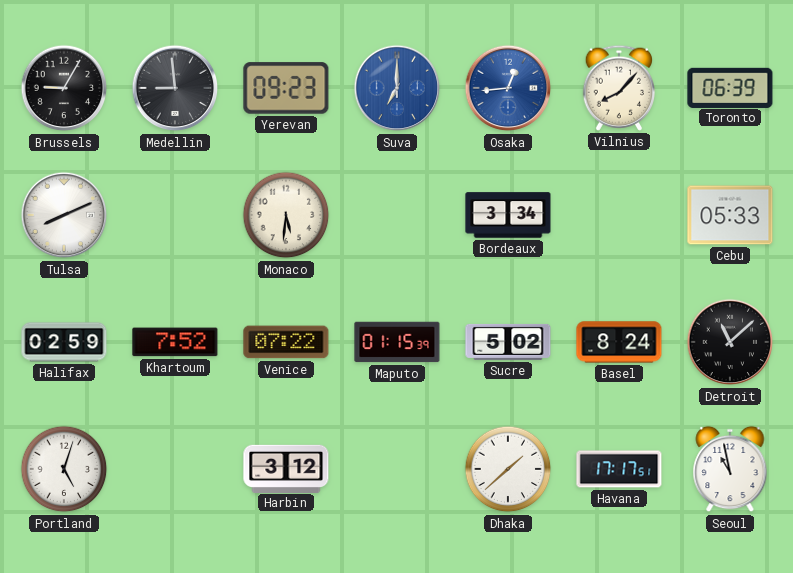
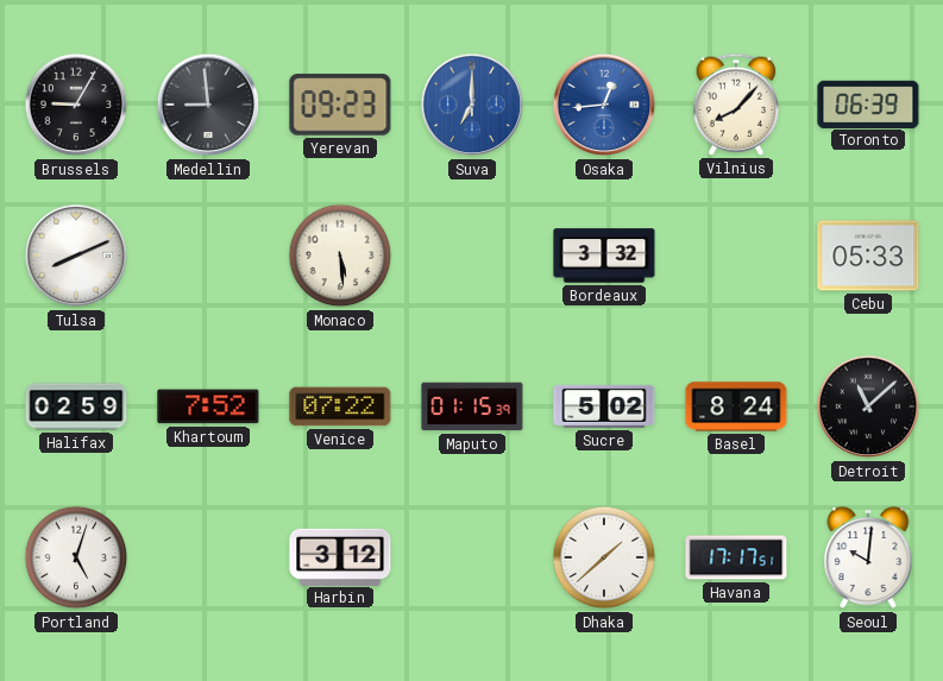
Monaco: 5:31 -> 5:29 (340, 256)
Bordeaux: 3:34 -> 3:32 (604, 256)
Seoul: 10:58 -> 10:01 (868, 557)
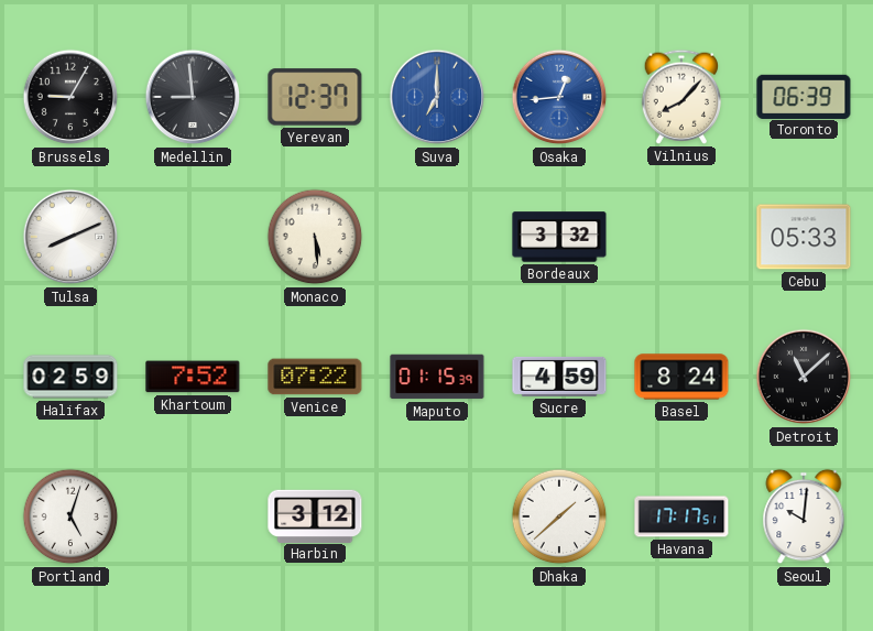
Yerevan: 09:23 -> 12:37 (315, 97)
Sucre: 5:02 -> 4:59 (559, 377)
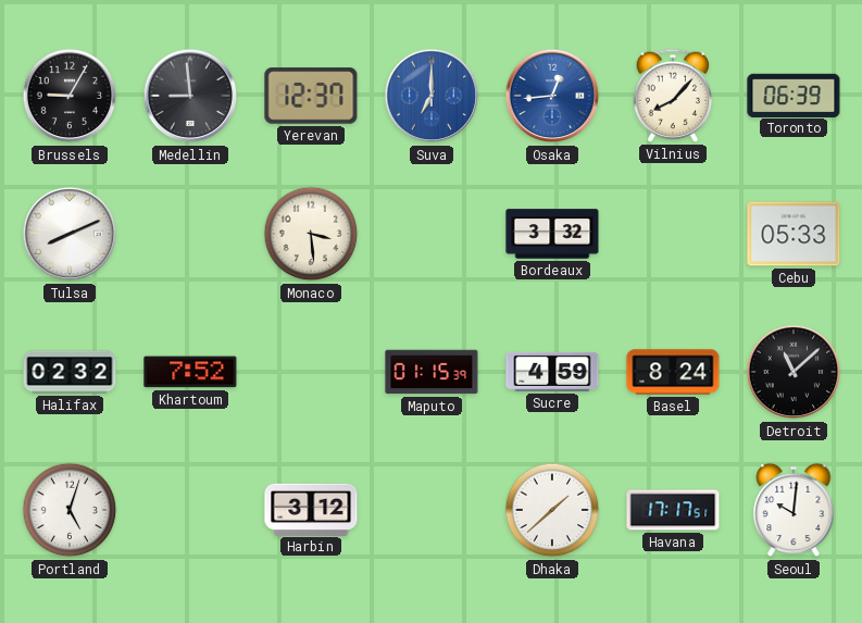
Monaco: 5:29 -> 3:29 (311, 234)
Halifax: 02:59 -> 02:32 (70, 372)
Venice: 07:22 -> none (315, 377)
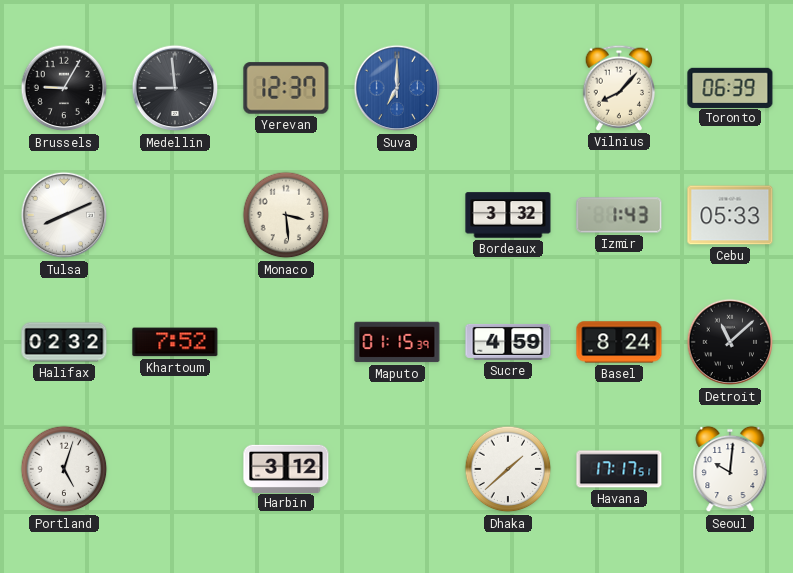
Osaka: 12:44 -> none (552, 96)
Izmir: none -> 1:43 (619, 215)
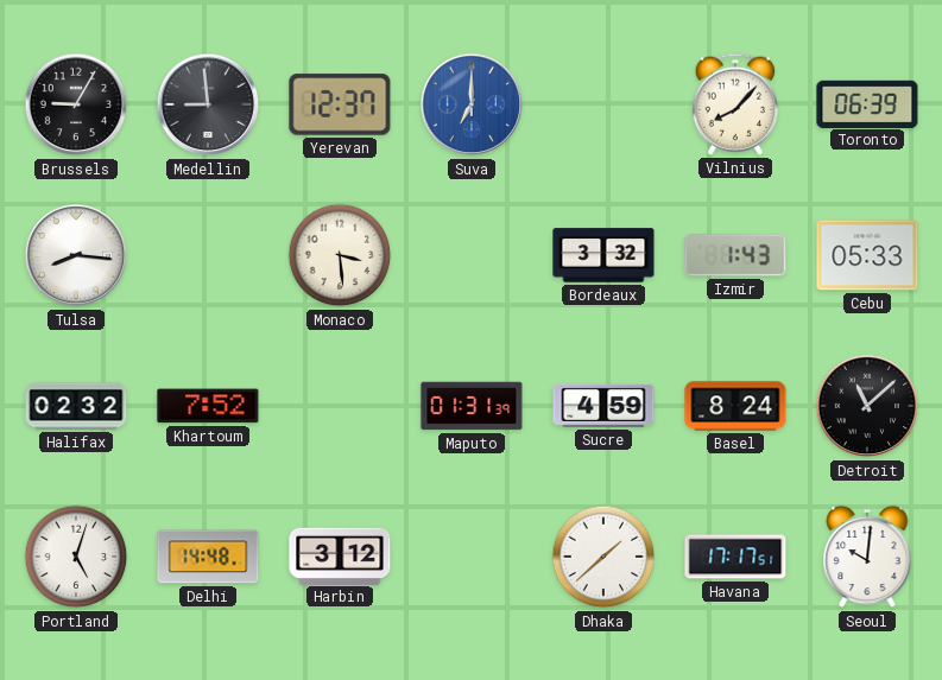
Tulsa: 8:11 -> 8:16 (76, 255)
Maputo: 01:15 -> 01:31 (472, 406)
Delhi: none -> 14:48 (208, 557)
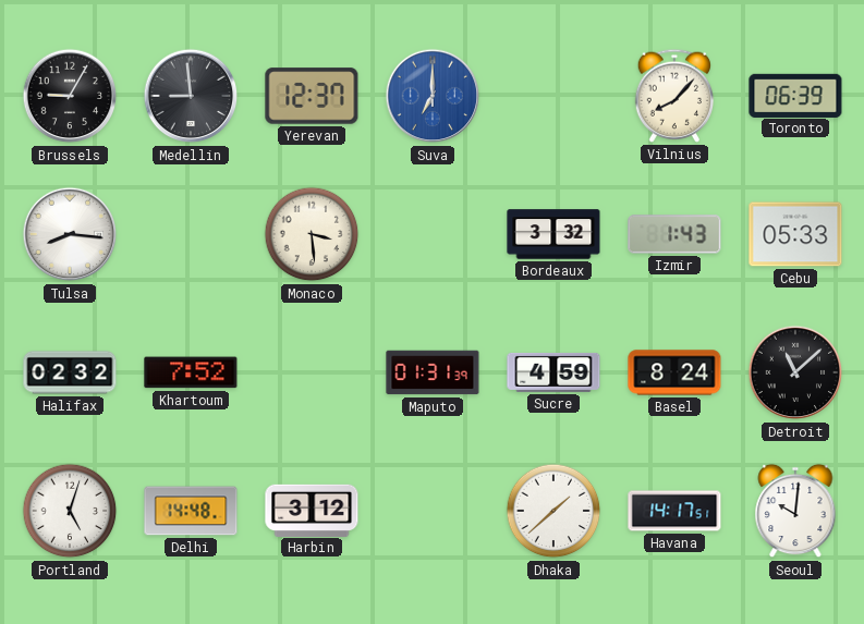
Havana: 17:17 -> 14:17 (674, 511)
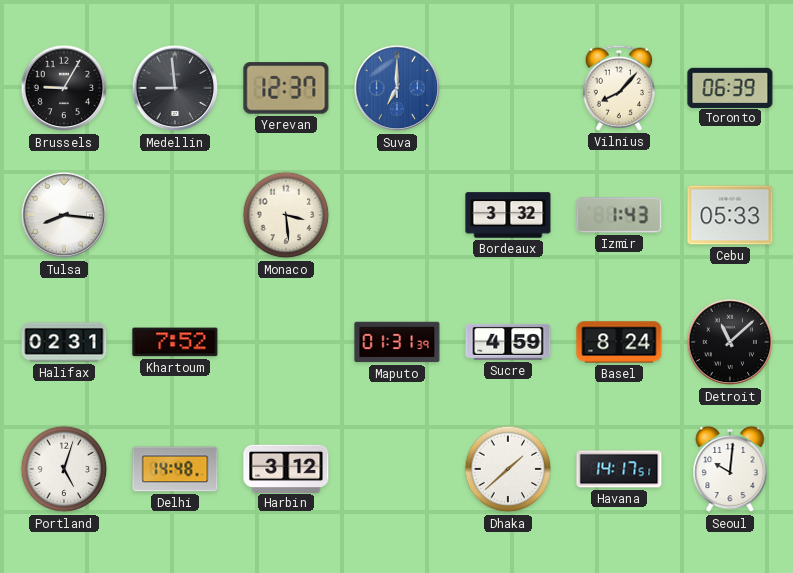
Halifax: 02:32 -> 02:31 (64, 342)
